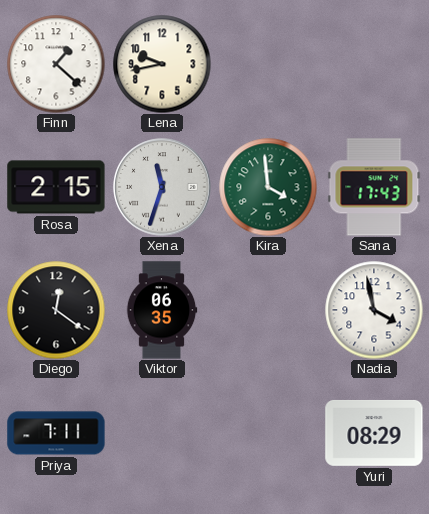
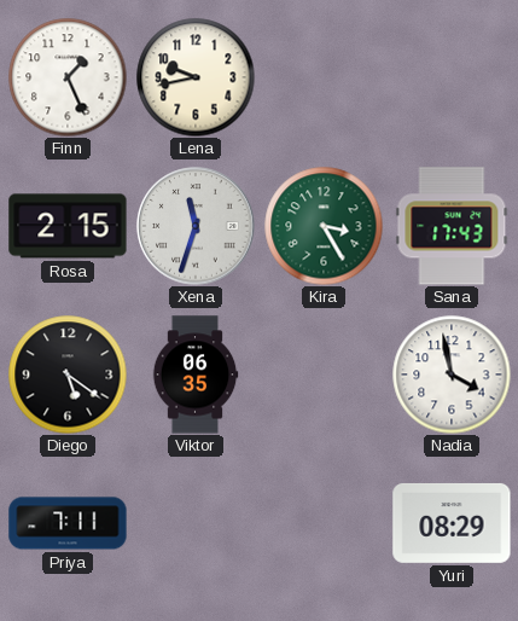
Finn: 1:22 -> 1:26 (68, 77)
Kira: 3:59 -> 3:25 (324, 226)
Diego: 12:21 -> 5:21 (68, 375)
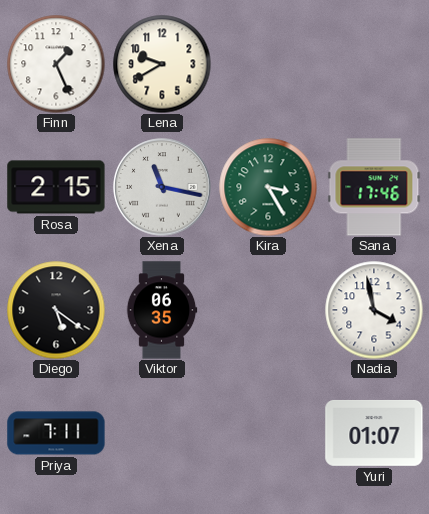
Lena: 9:43 -> 9:40 (162, 64)
Xena: 11:33 -> 11:17 (162, 187)
Sana: 17:43 -> 17:46 (374, 187)
Yuri: 08:29 -> 01:07 (374, 433)
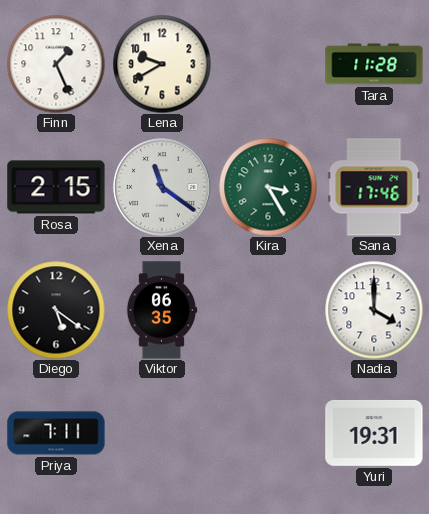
Tara: none -> 11:28 (374, 64)
Xena: 11:17 -> 11:21 (162, 187)
Nadia: 3:58 -> 4:00 (374, 310)
Yuri: 01:07 -> 19:31 (374, 433)
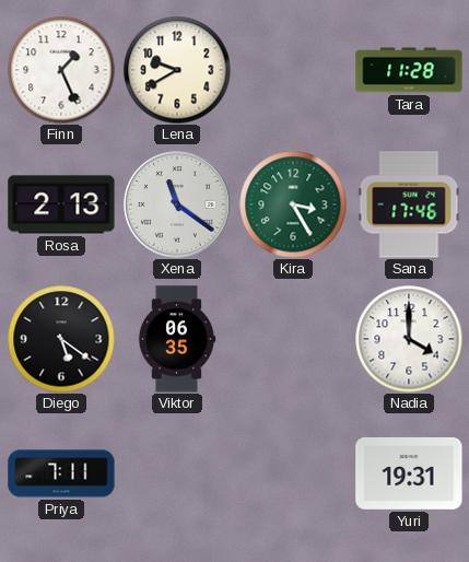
Rosa: 2:15 -> 2:13 (61, 204)
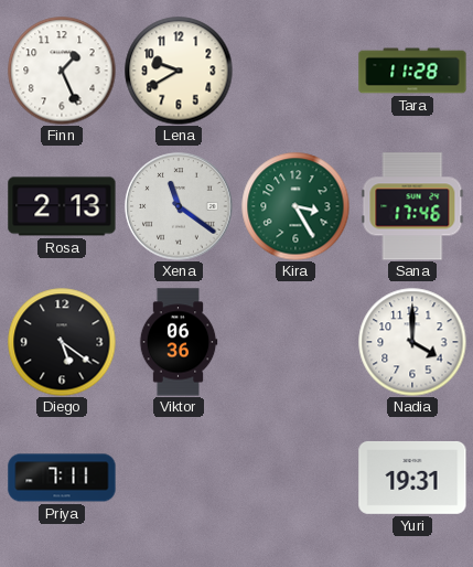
Viktor: 06:35 -> 06:36 (179, 342)
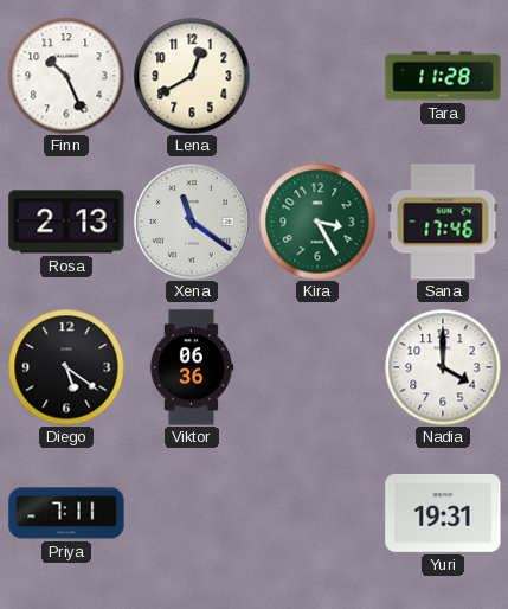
Finn: 1:26 -> 10:26 (66, 76)
Lena: 9:40 -> 12:40 (192, 76)
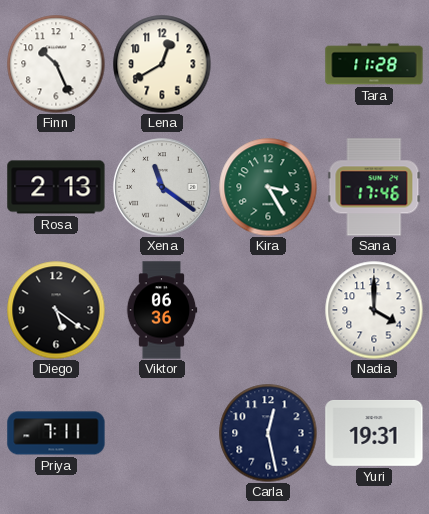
Carla: none -> 12:28 (268, 433)
